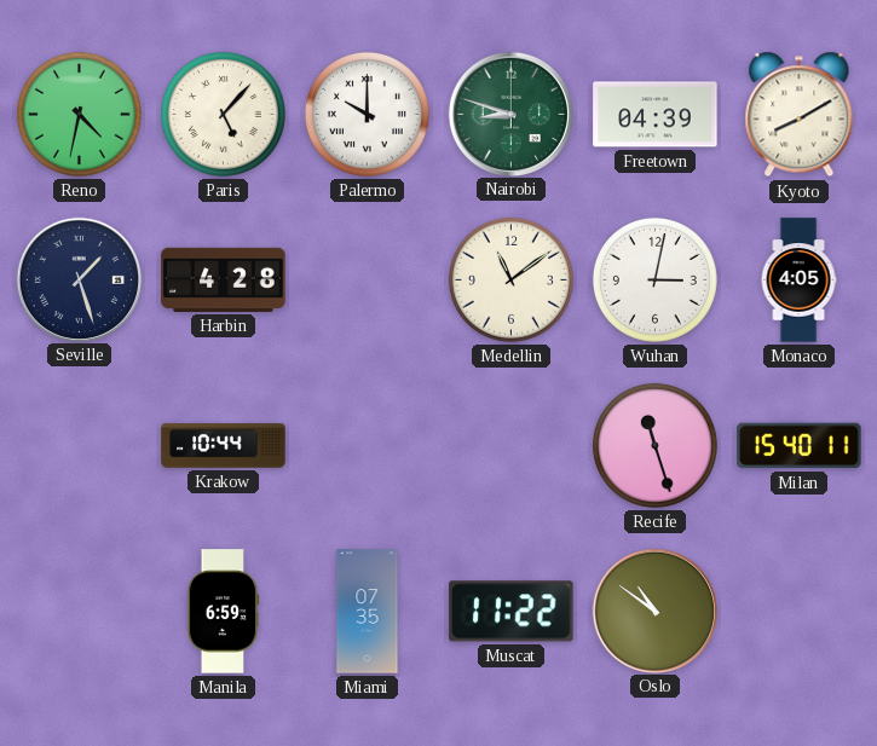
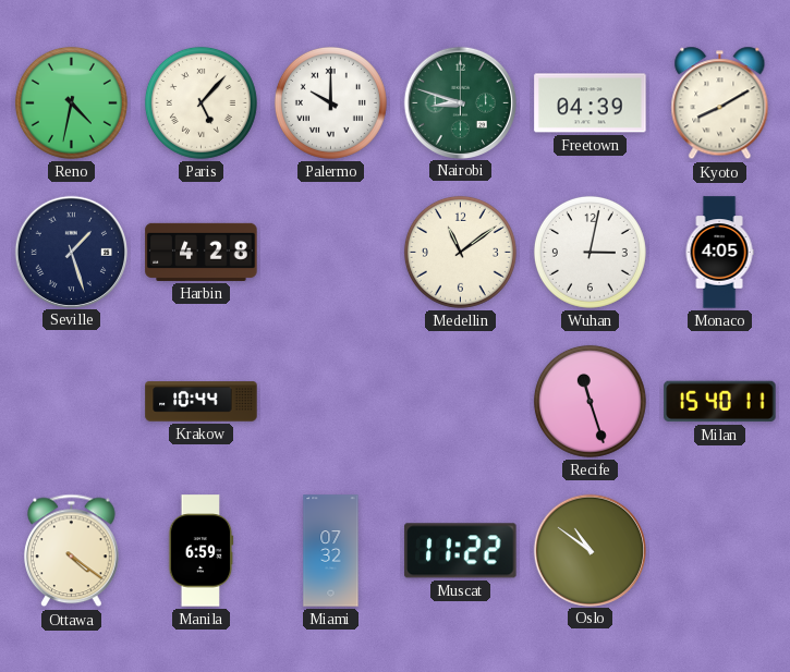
Ottawa: none -> 4:21 (72, 551)
Miami: 07:35 -> 07:32 (331, 551)
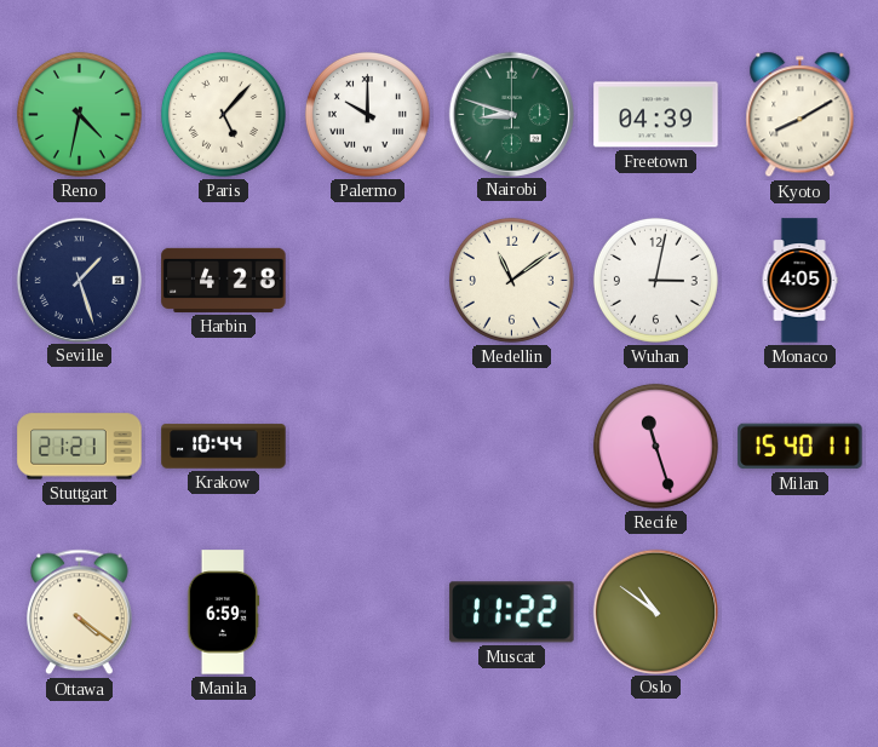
Stuttgart: none -> 21:21 (80, 447)
Miami: 07:32 -> none (331, 551)
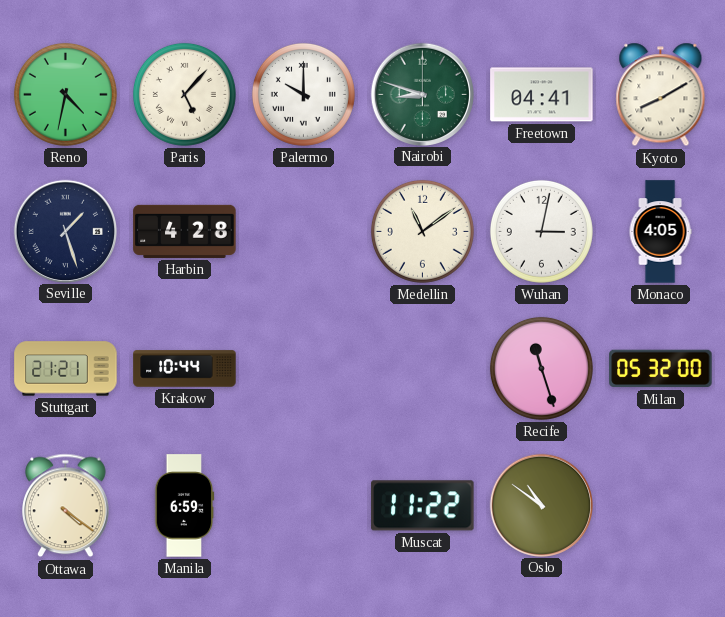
Freetown: 04:39 -> 04:41 (542, 95)
Milan: 15:40 -> 05:32 (661, 369)
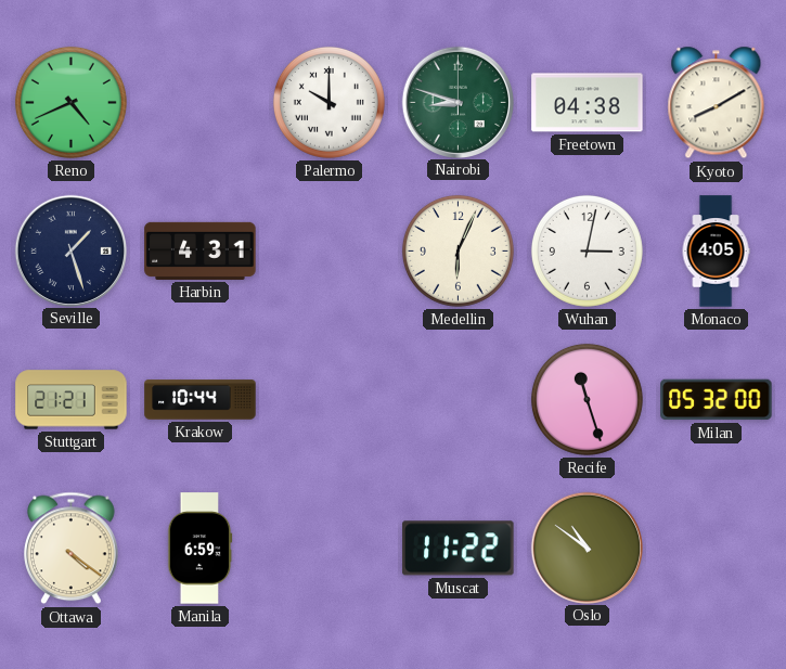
Reno: 4:32 -> 4:41 (70, 102)
Paris: 5:07 -> none (184, 94)
Freetown: 04:41 -> 04:38 (588, 103)
Harbin: 4:28 -> 4:31 (201, 250)
Medellin: 11:09 -> 6:04 (458, 250)
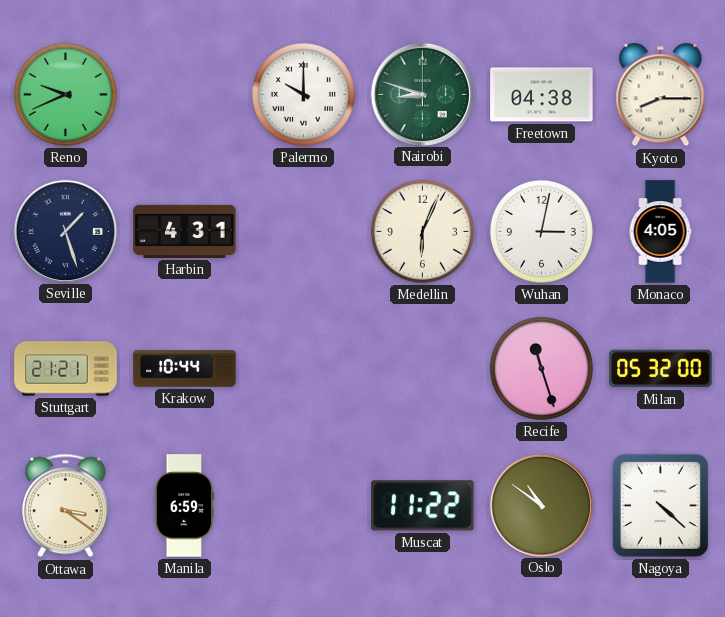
Reno: 4:41 -> 9:41 (65, 94)
Kyoto: 8:10 -> 8:15 (661, 95)
Ottawa: 4:21 -> 3:21 (66, 506)
Nagoya: none -> 4:22 (660, 505)
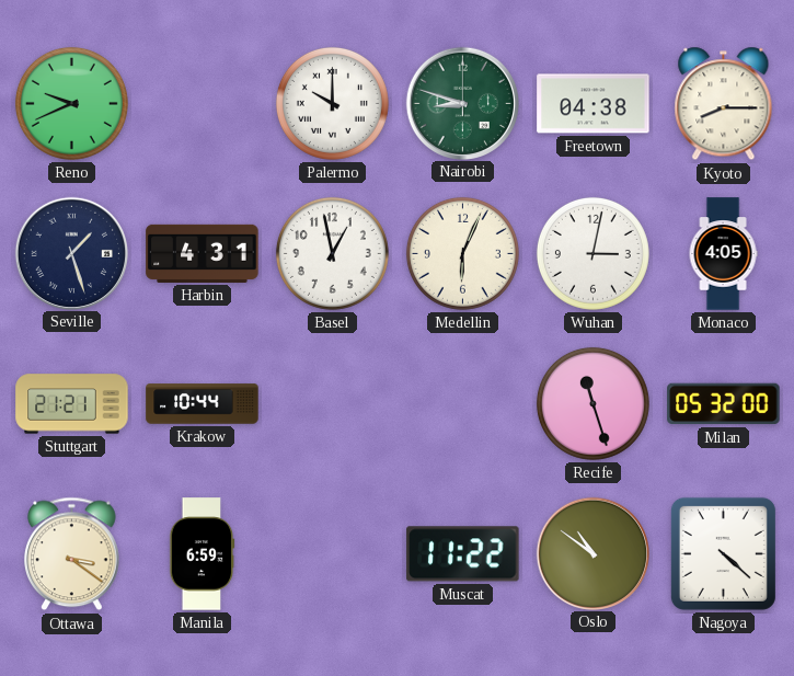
Basel: none -> 12:58 (332, 253)
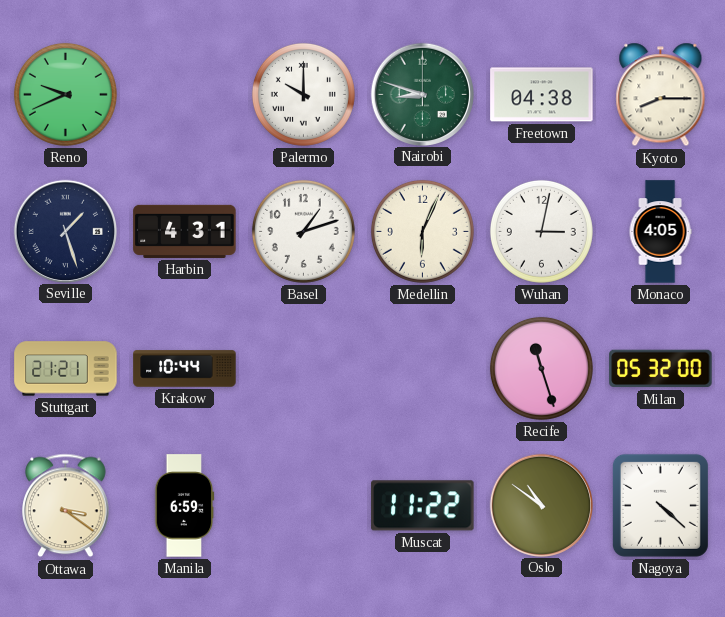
Basel: 12:58 -> 1:12 (303, 231)
